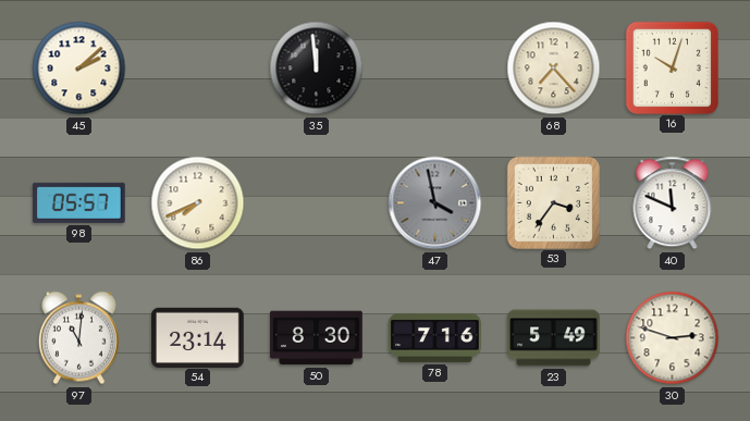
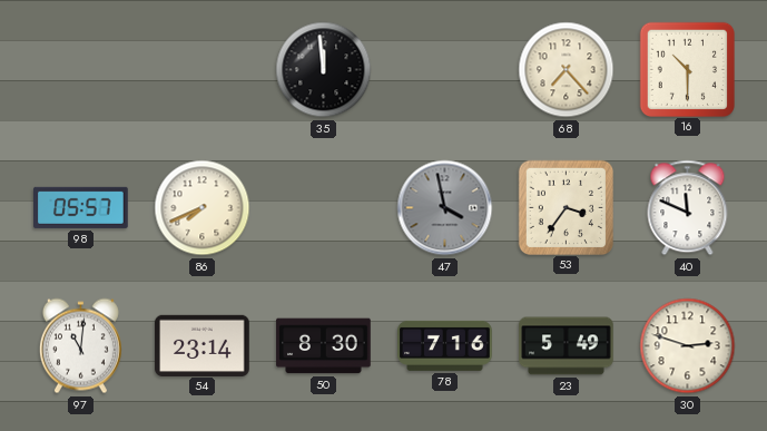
45: 2:08 -> none (79, 69)
16: 10:03 -> 10:30 (687, 69)
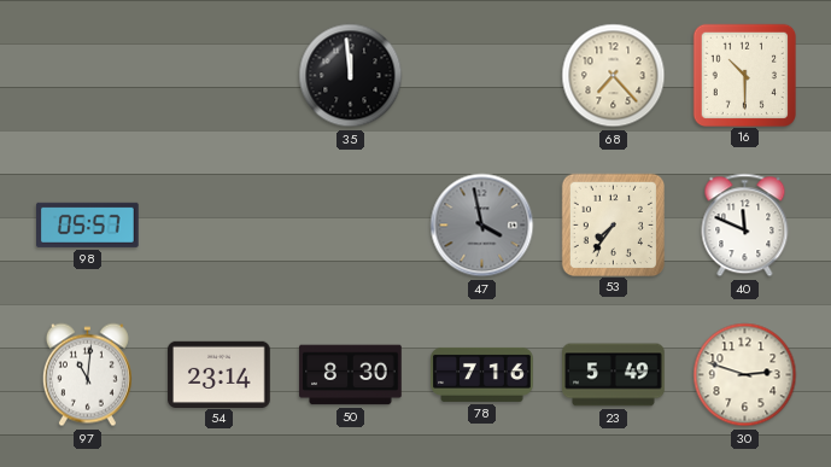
86: 7:41 -> none (203, 208)
53: 3:36 -> 7:36 (613, 224)
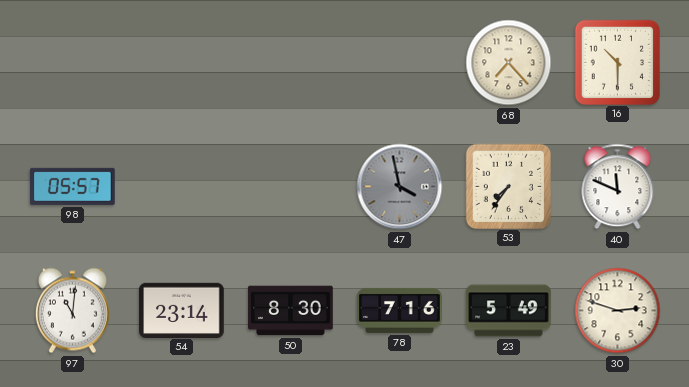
35: 11:59 -> none (351, 76)
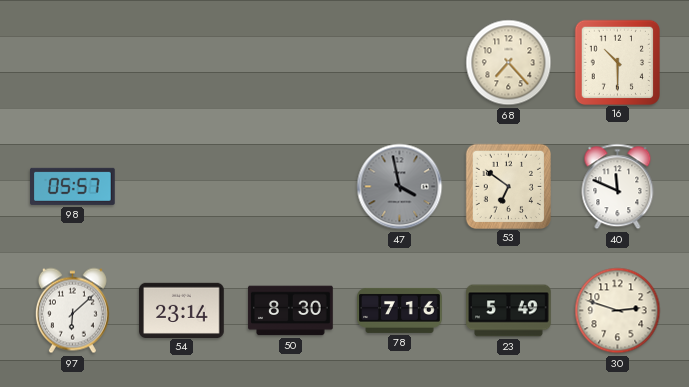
53: 7:36 -> 6:51 (508, 186)
97: 11:01 -> 6:08 (72, 311)
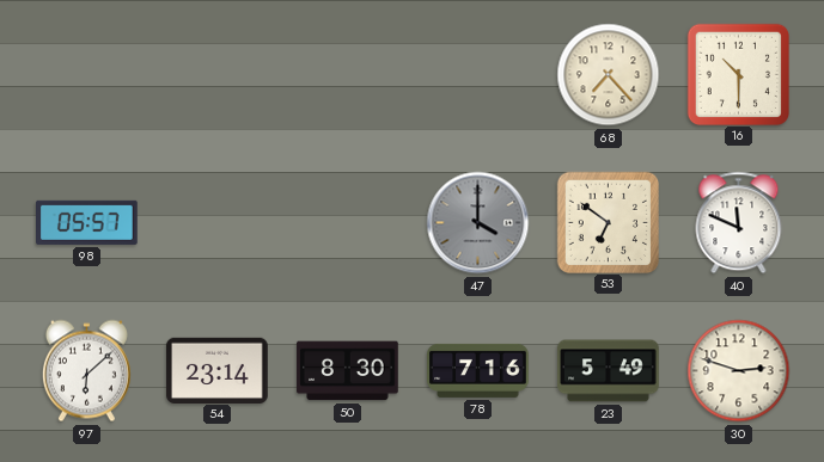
47: 3:58 -> 4:00 (478, 223)
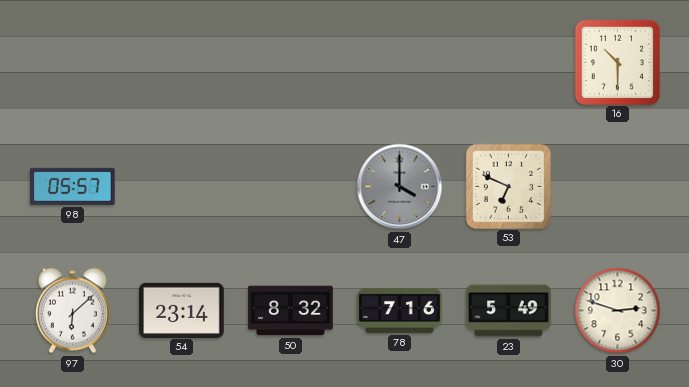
68: 7:23 -> none (609, 75)
53: 6:51 -> 6:49 (508, 186)
40: 11:49 -> none (739, 223)
50: 8:30 -> 8:32 (291, 311)
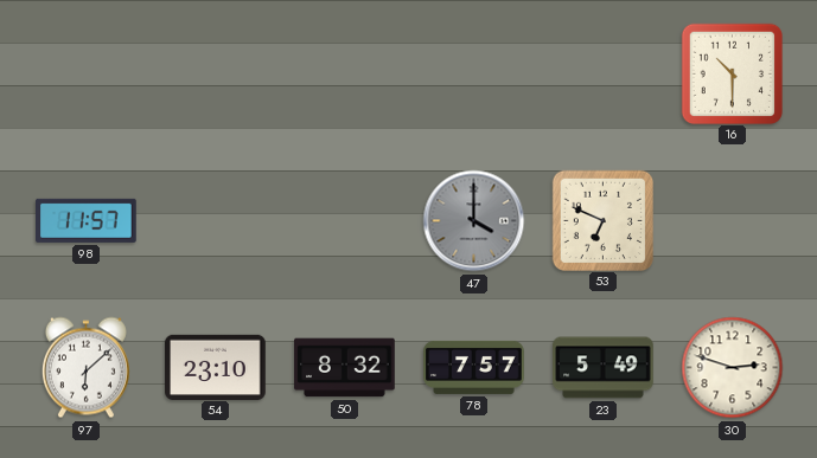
98: 05:57 -> 11:57 (87, 220)
54: 23:14 -> 23:10 (216, 367)
78: 7:16 -> 7:57 (474, 367)
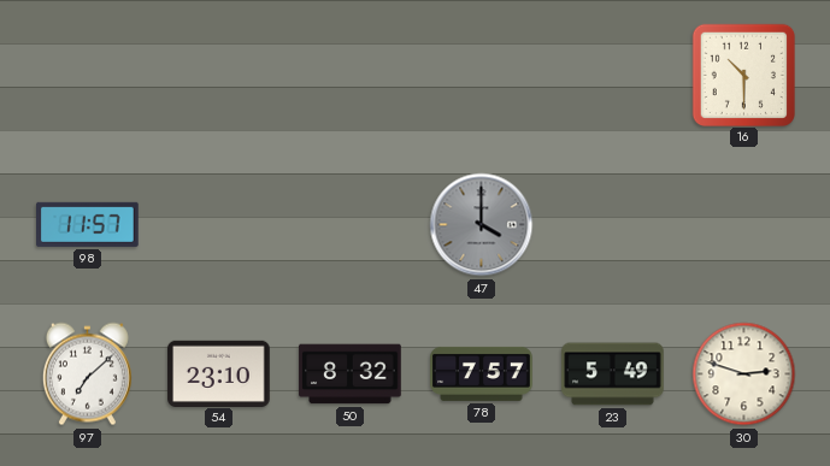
53: 6:49 -> none (602, 220)
97: 6:08 -> 7:08 (87, 374)
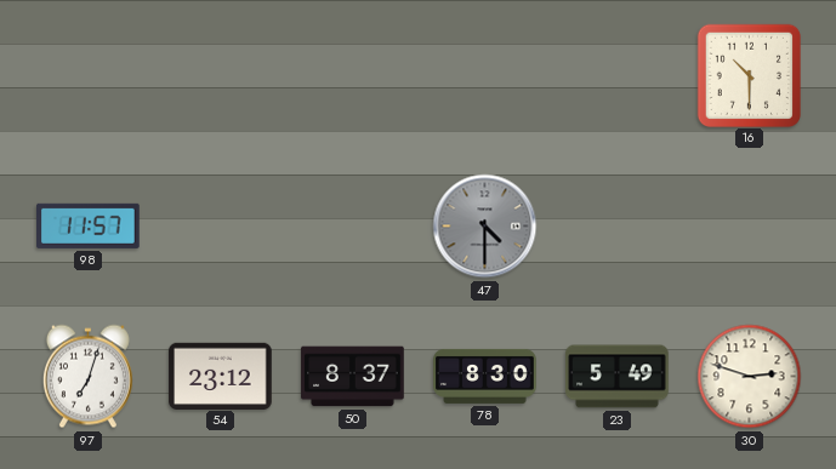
47: 4:00 -> 4:30 (485, 227)
97: 7:08 -> 7:03 (87, 377)
54: 23:10 -> 23:12 (221, 376)
50: 8:32 -> 8:37 (353, 377)
78: 7:57 -> 8:30 (485, 376)
